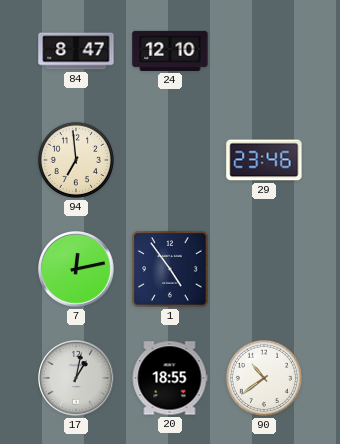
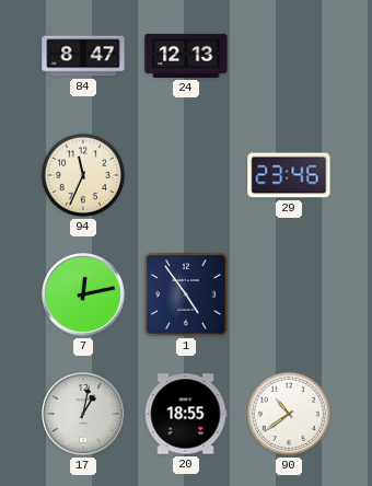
24: 12:10 -> 12:13 (186, 56)
94: 6:59 -> 11:34 (83, 175)
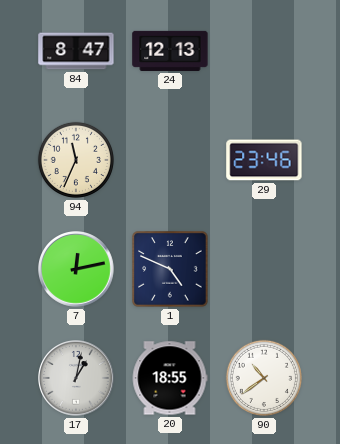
1: 4:54 -> 4:49 (170, 269)
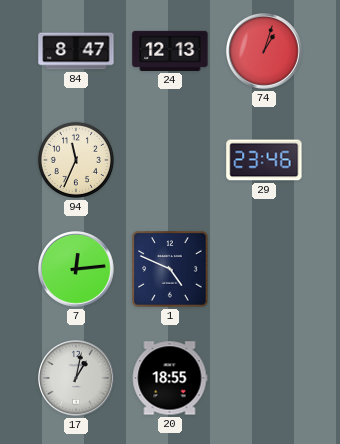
74: none -> 1:03 (265, 52)
7: 12:13 -> 12:14 (77, 270)
90: 10:39 -> none (264, 378)
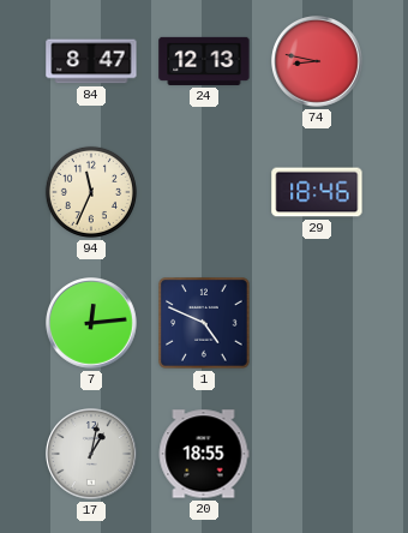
74: 1:03 -> 8:47 (318, 62)
29: 23:46 -> 18:46 (317, 192)
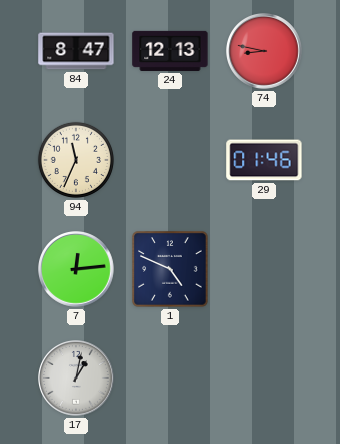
29: 18:46 -> 01:46 (264, 160)
20: 18:55 -> none (204, 454)
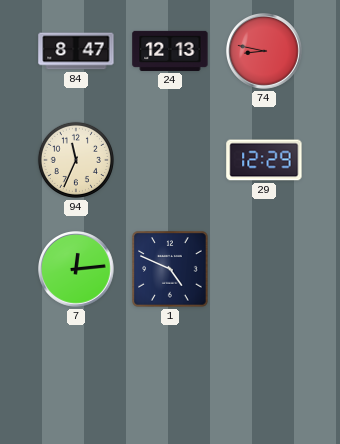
29: 01:46 -> 12:29 (264, 160)
17: 1:02 -> none (77, 379)
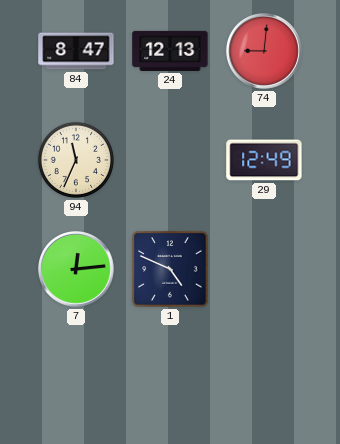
74: 8:47 -> 9:01 (265, 52)
29: 12:29 -> 12:49 (264, 160)
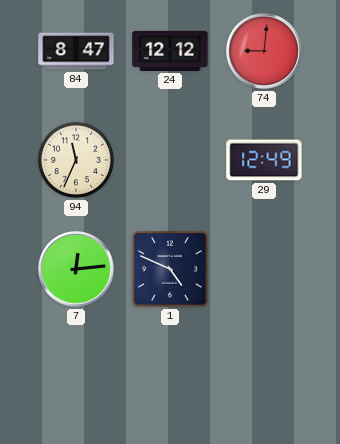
24: 12:13 -> 12:12 (170, 51)
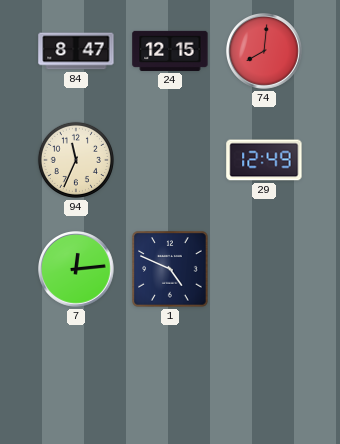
24: 12:12 -> 12:15 (170, 51)
74: 9:01 -> 8:01 (265, 52)
